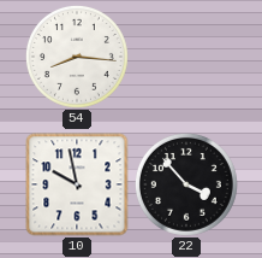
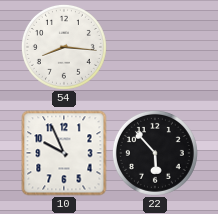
10: 9:58 -> 9:56 (64, 153)
22: 3:53 -> 5:53 (155, 153)
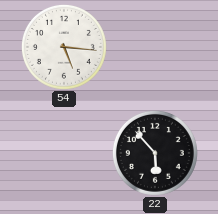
54: 8:16 -> 5:16 (64, 47)
10: 9:56 -> none (64, 153)
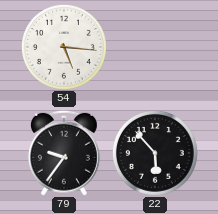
79: none -> 9:36 (64, 153)
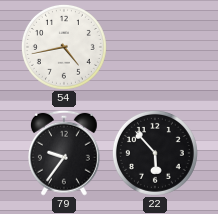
54: 5:16 -> 4:43 (64, 47)
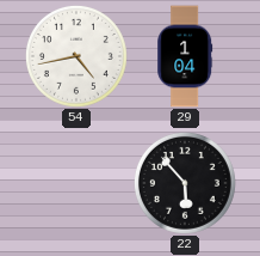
29: none -> 1:04 (185, 56)
79: 9:36 -> none (64, 153)
